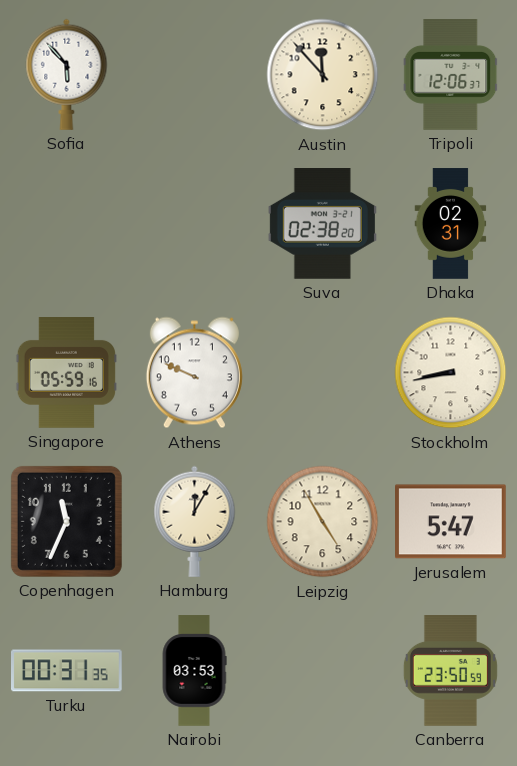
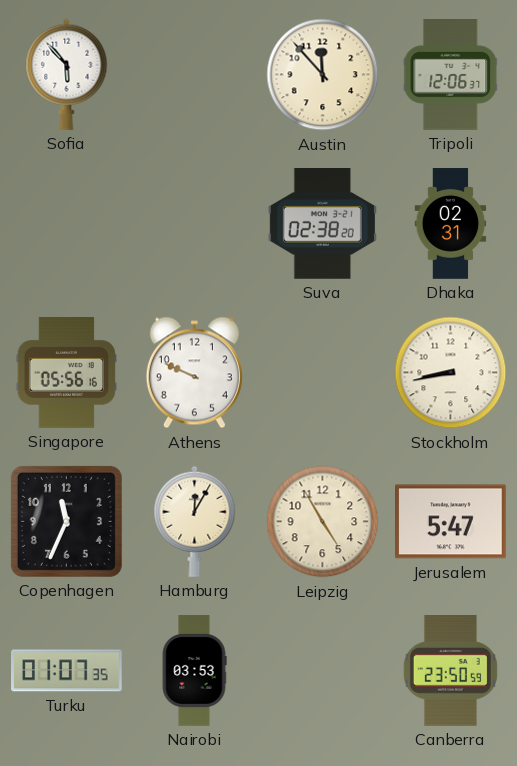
Singapore: 05:59 -> 05:56 (66, 373)
Turku: 00:31 -> 01:07 (67, 671)
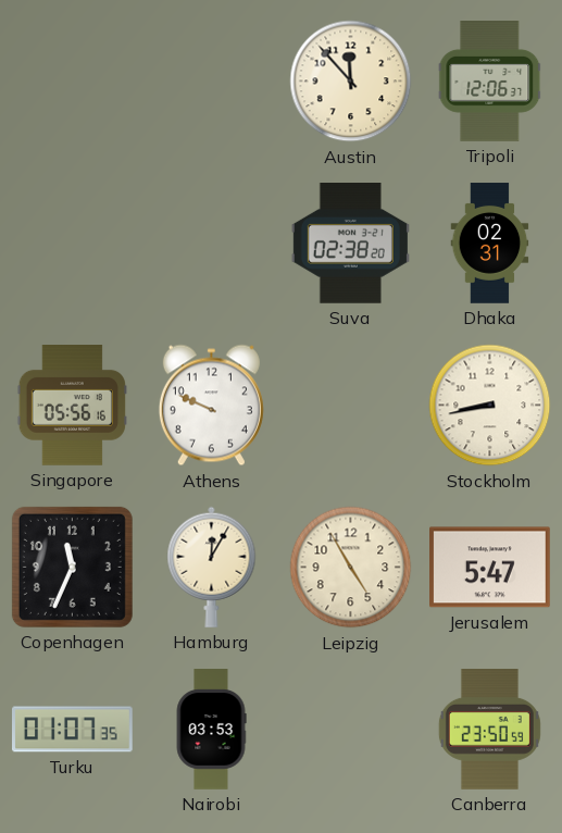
Sofia: 5:53 -> none (67, 74)
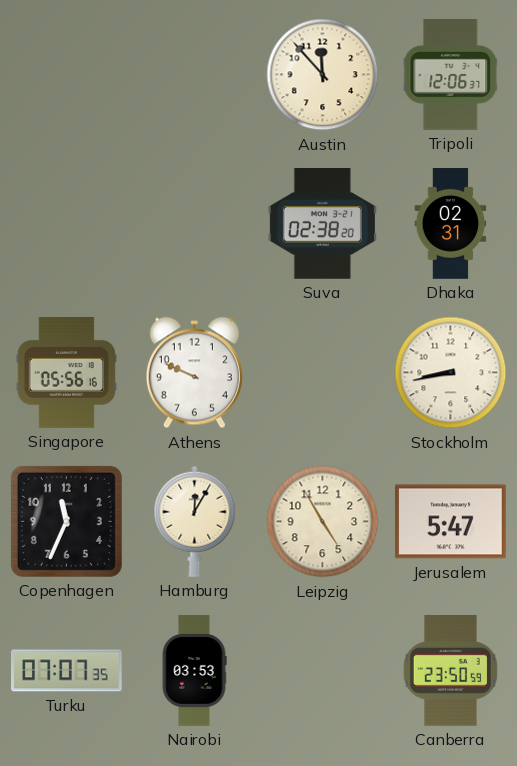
Turku: 01:07 -> 07:07 (67, 671)
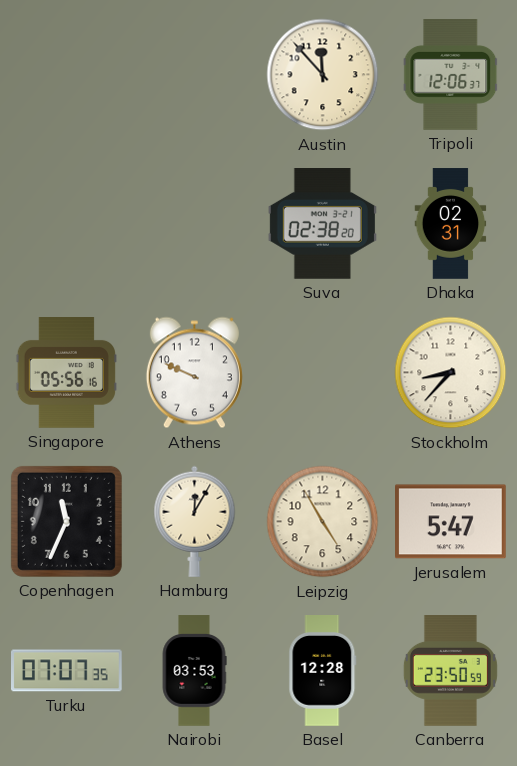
Stockholm: 8:43 -> 8:37 (451, 373)
Basel: none -> 12:28 (323, 671)
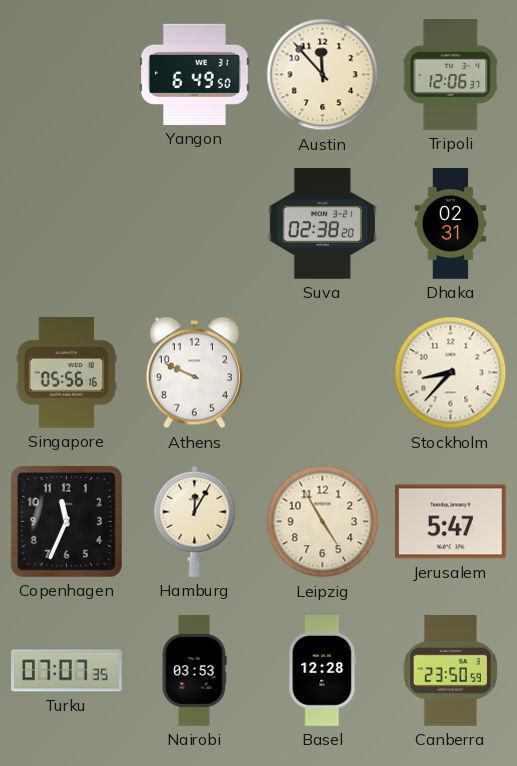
Yangon: none -> 6:49 (195, 74)
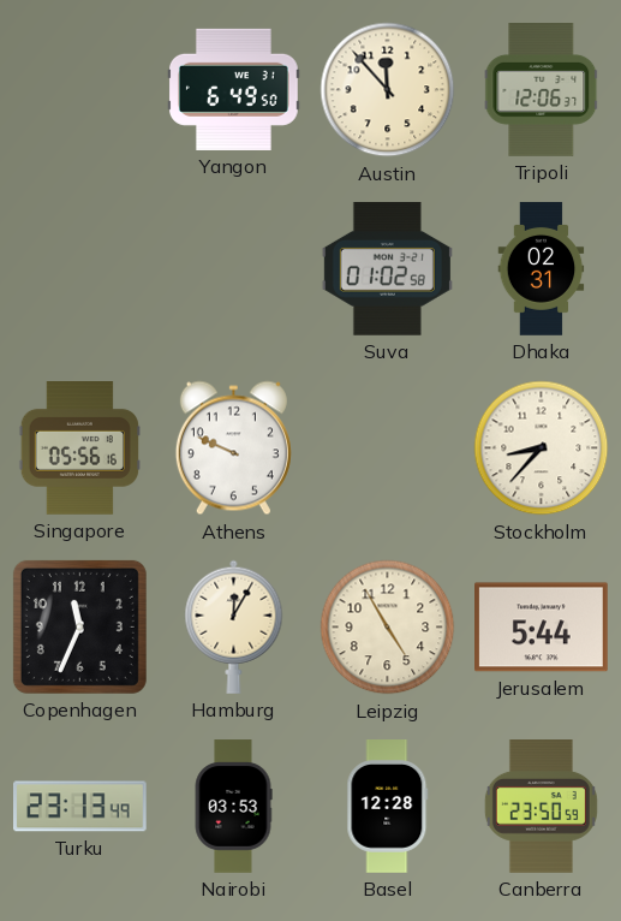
Suva: 02:38 -> 01:02 (387, 269)
Jerusalem: 5:47 -> 5:44 (542, 628)
Turku: 07:07 -> 23:13 (80, 807)
